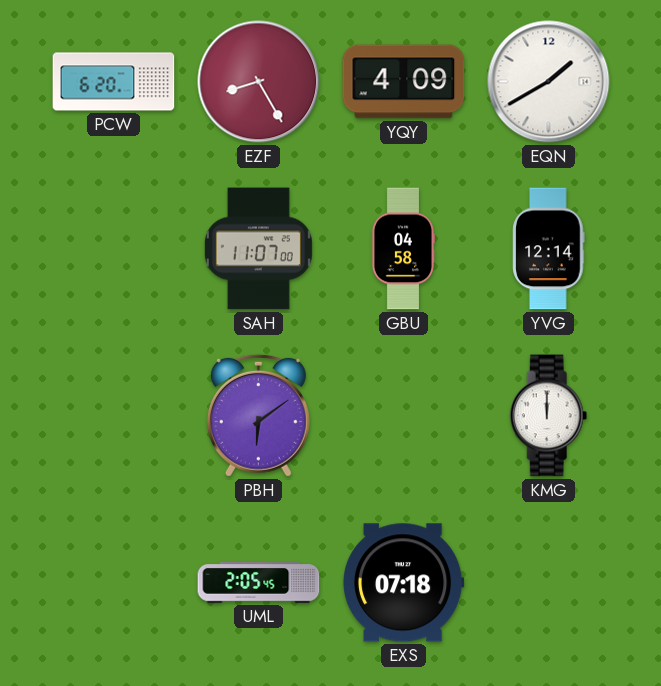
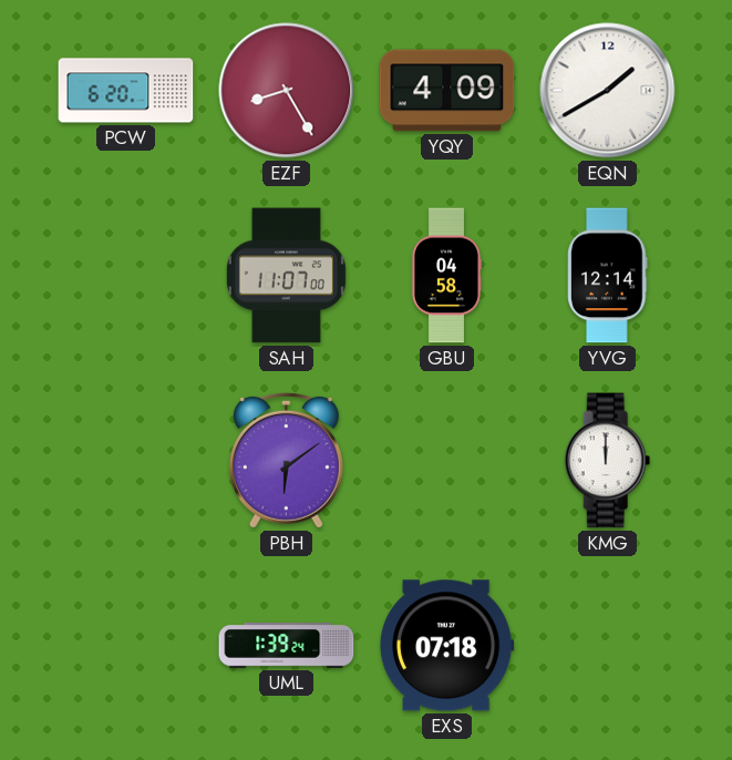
UML: 2:05 -> 1:39 (287, 646)
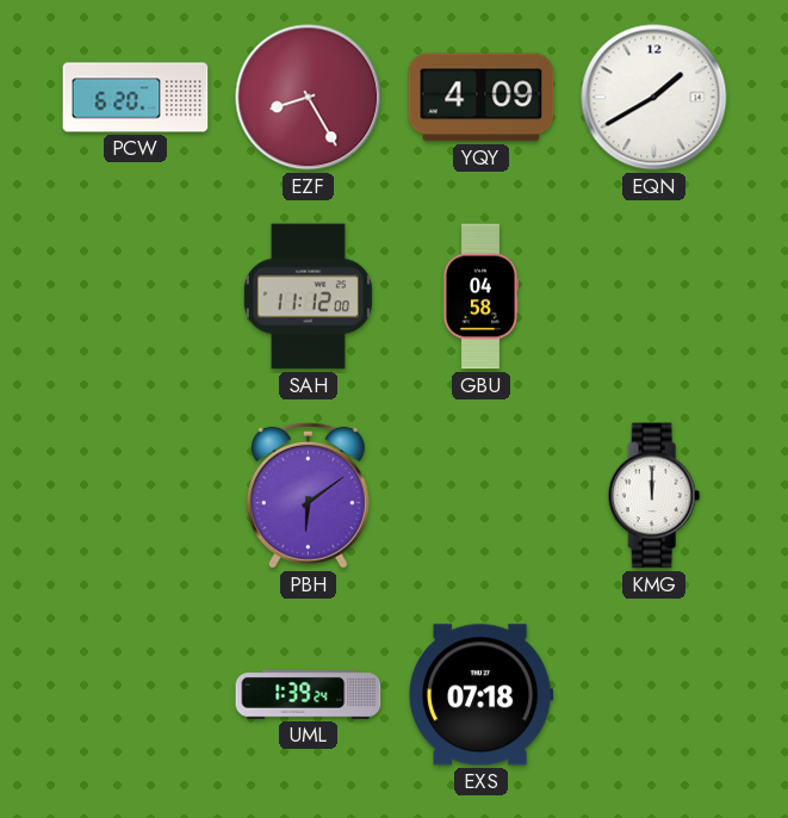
SAH: 11:07 -> 11:12 (308, 297)
YVG: 12:14 -> none (608, 276)
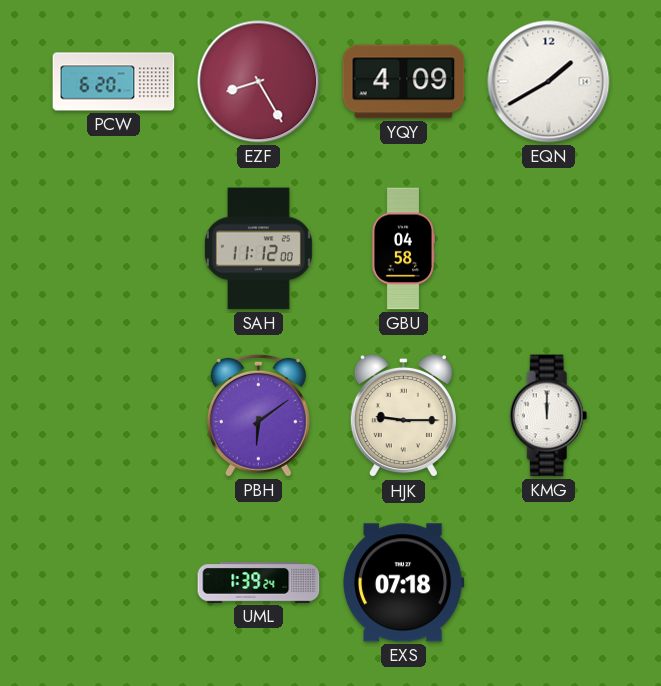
HJK: none -> 9:15 (403, 416)
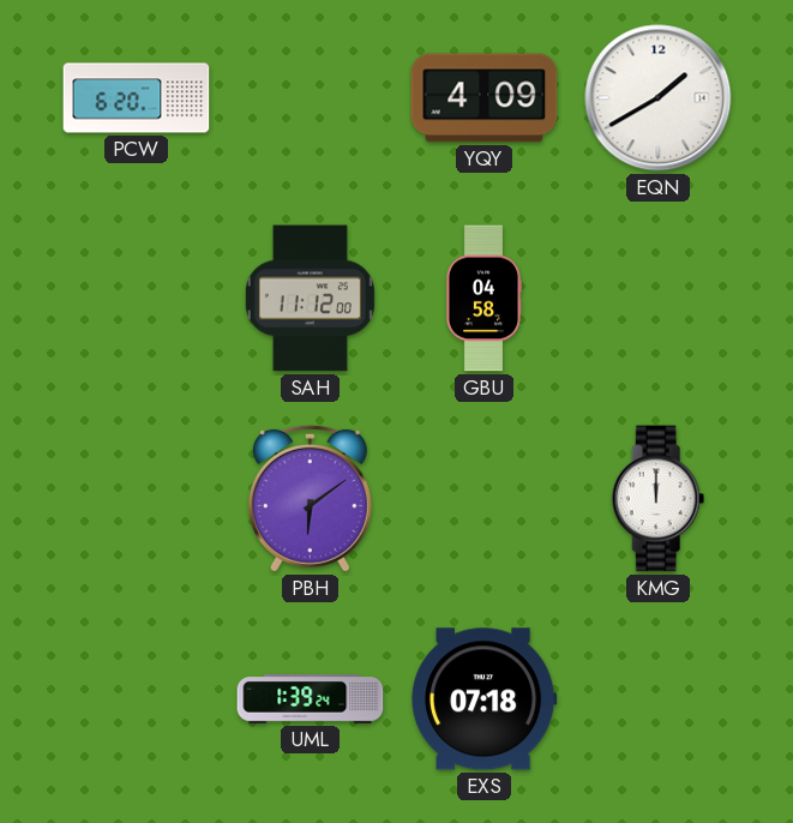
EZF: 8:25 -> none (259, 82)
HJK: 9:15 -> none (403, 416)
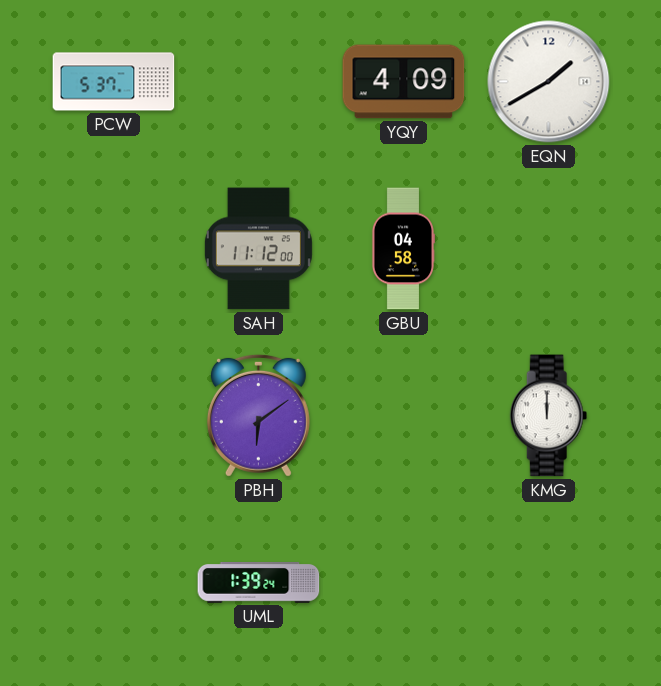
PCW: 6:20 -> 5:37 (114, 82)
EXS: 07:18 -> none (485, 699)
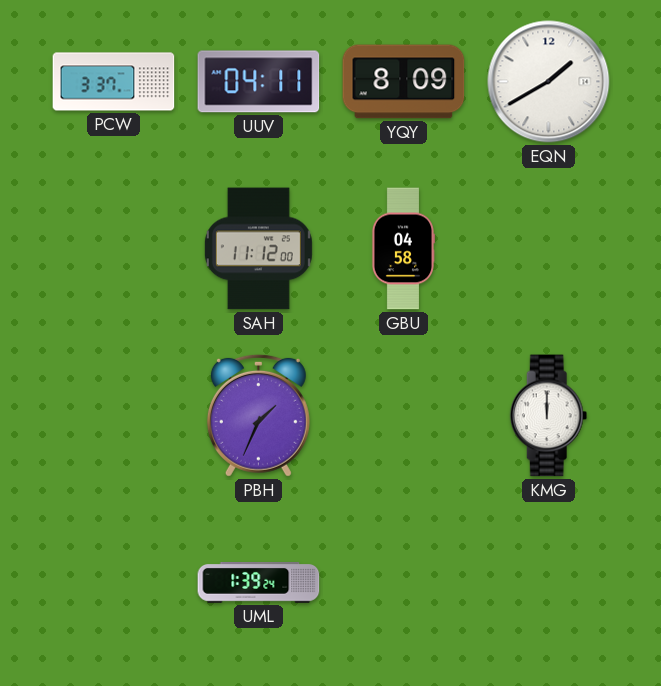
PCW: 5:37 -> 3:37 (114, 82)
UUV: none -> 04:11 (259, 82)
YQY: 4:09 -> 8:09 (404, 82)
PBH: 6:09 -> 1:34 (258, 415)
